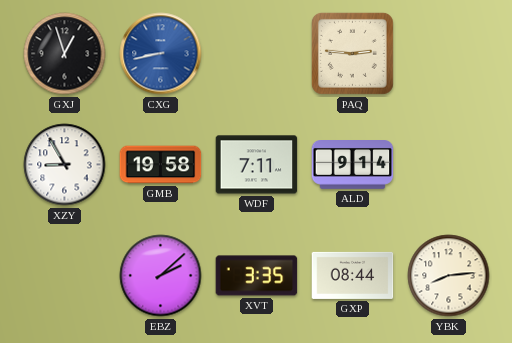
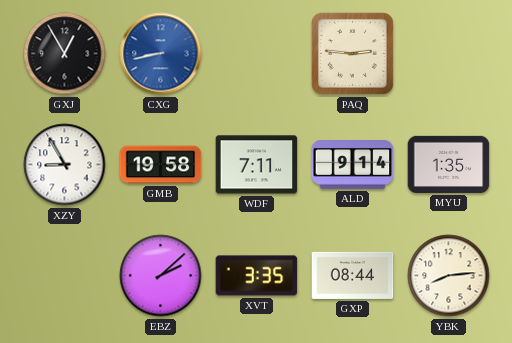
GXJ: 12:57 -> 12:55 (65, 54)
MYU: none -> 1:35 (449, 164)
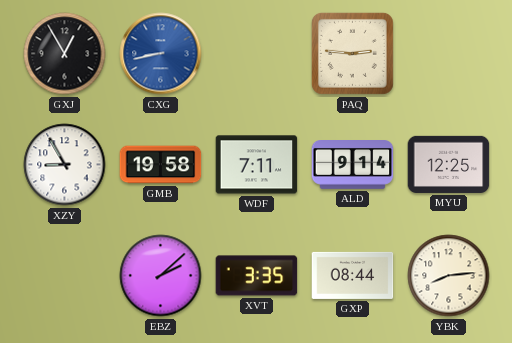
MYU: 1:35 -> 12:25 (449, 164)
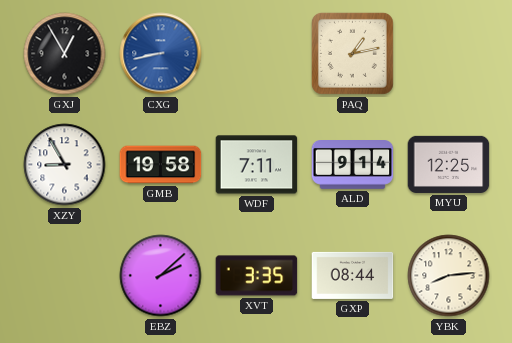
PAQ: 2:46 -> 1:13 (352, 53)
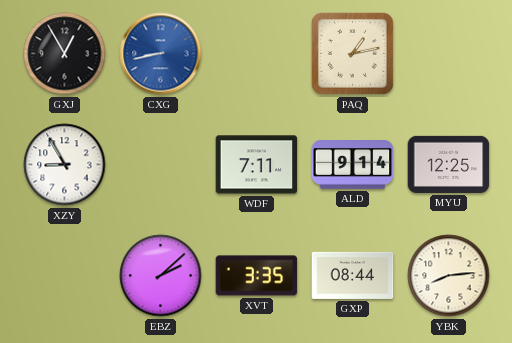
GMB: 19:58 -> none (161, 165)
